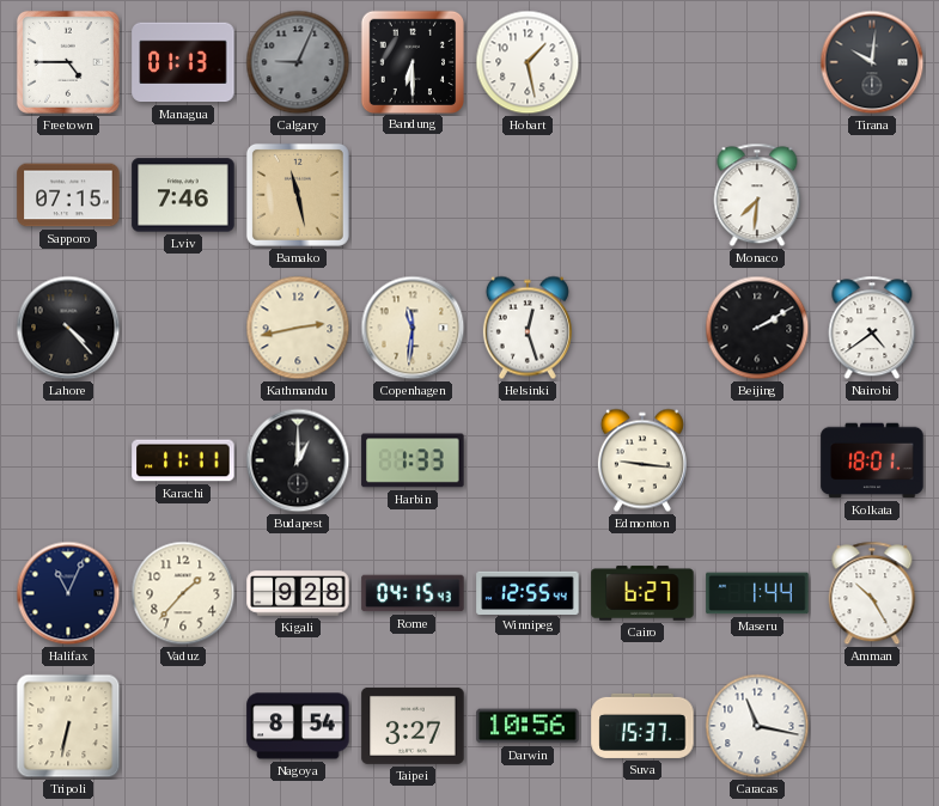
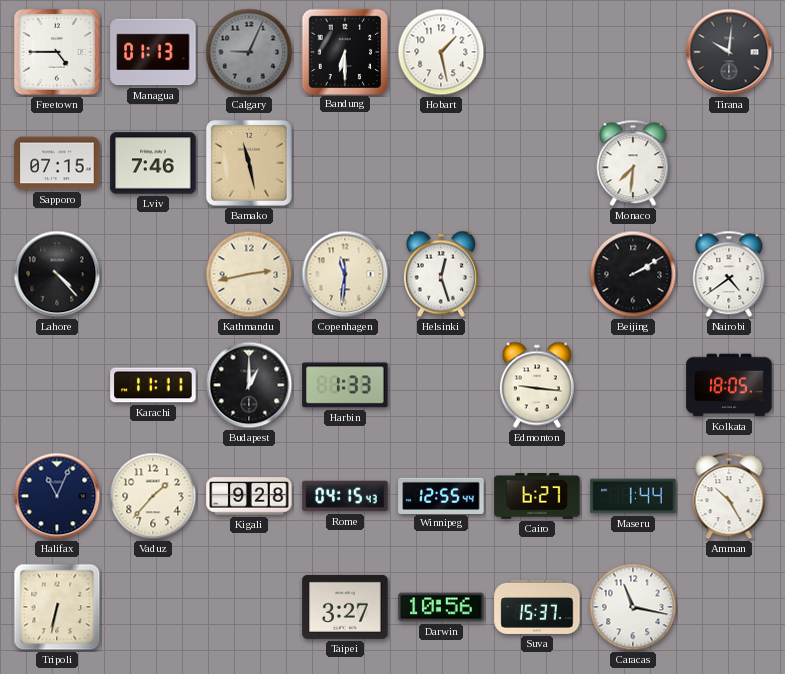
Kolkata: 18:01 -> 18:05 (729, 385)
Nagoya: 8:54 -> none (298, 726)
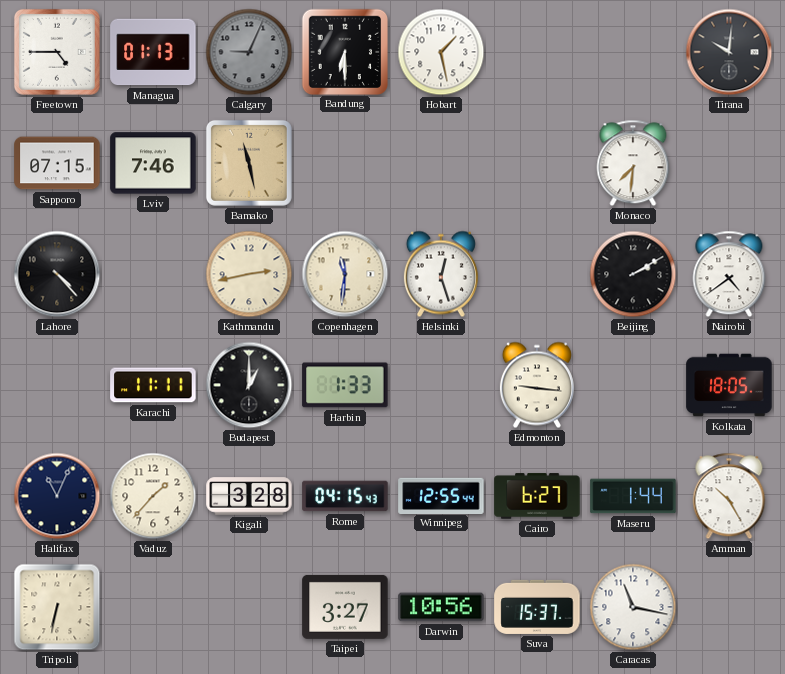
Kigali: 9:28 -> 3:28 (249, 496)
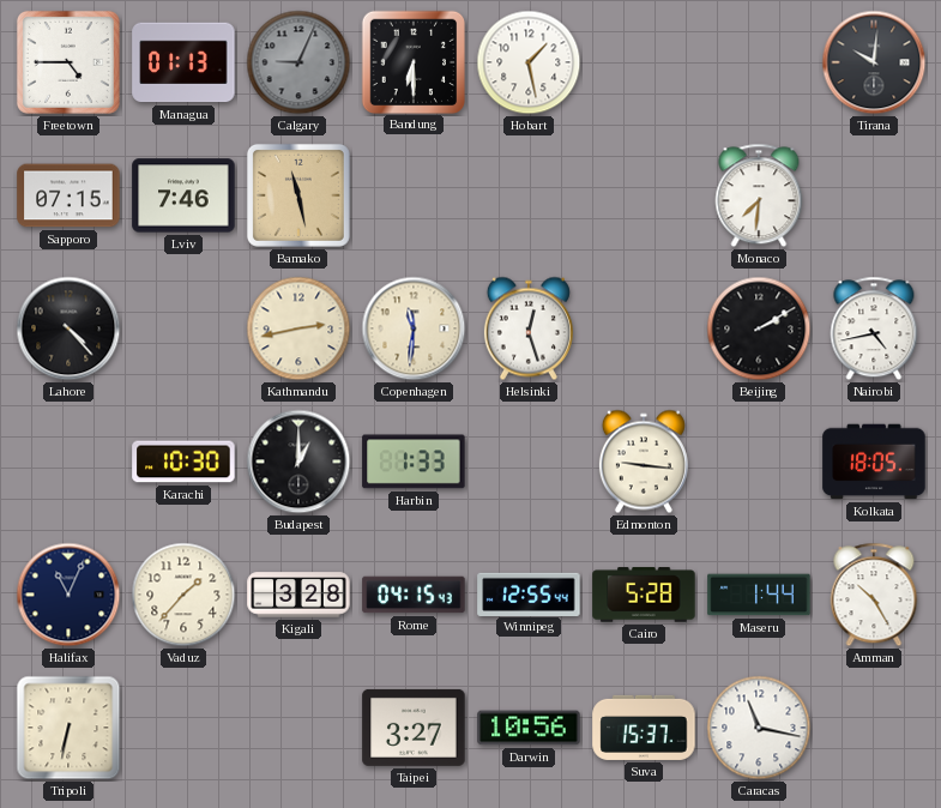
Nairobi: 4:39 -> 4:43 (874, 328)
Karachi: 11:11 -> 10:30 (183, 462)
Cairo: 6:27 -> 5:28 (644, 595)
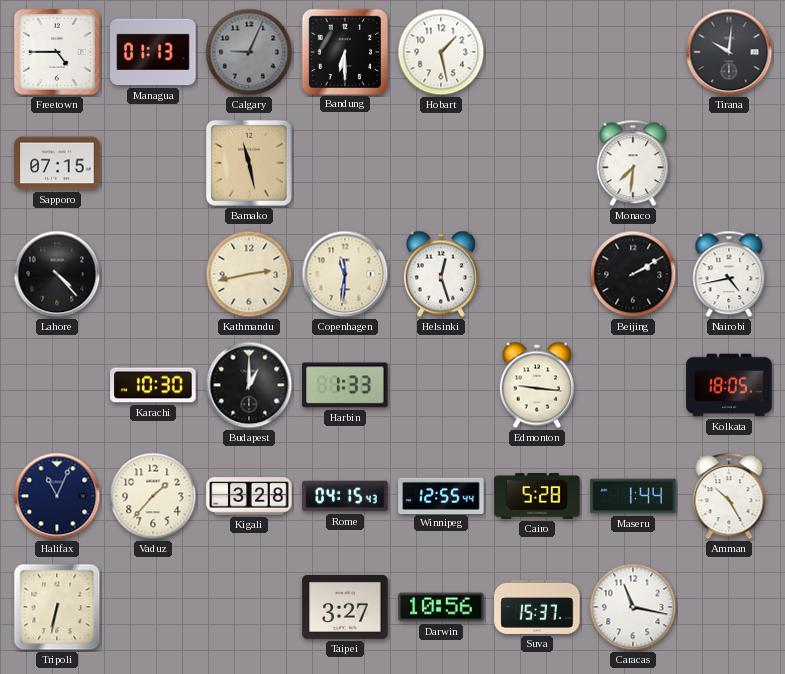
Lviv: 7:46 -> none (183, 195)
